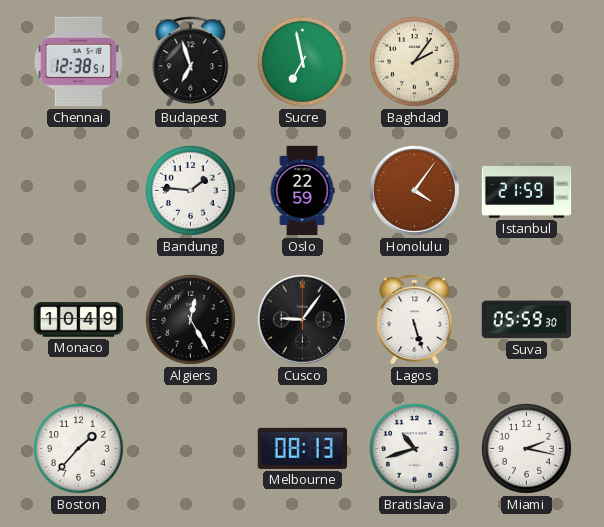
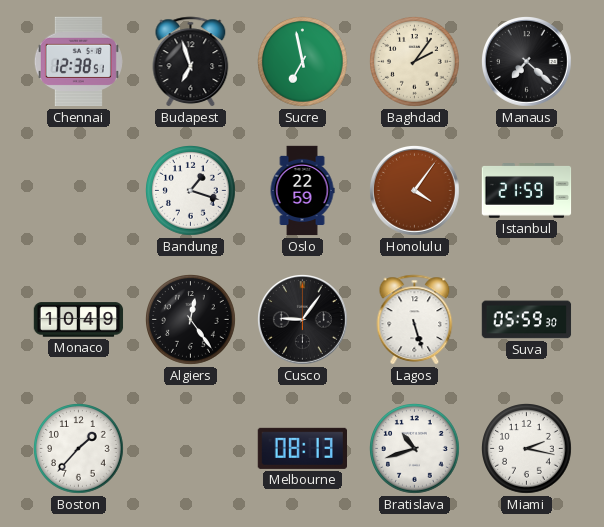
Manaus: none -> 7:22 (527, 62)
Bandung: 1:46 -> 1:18 (191, 191)
Algiers: 12:25 -> 12:24 (191, 320)
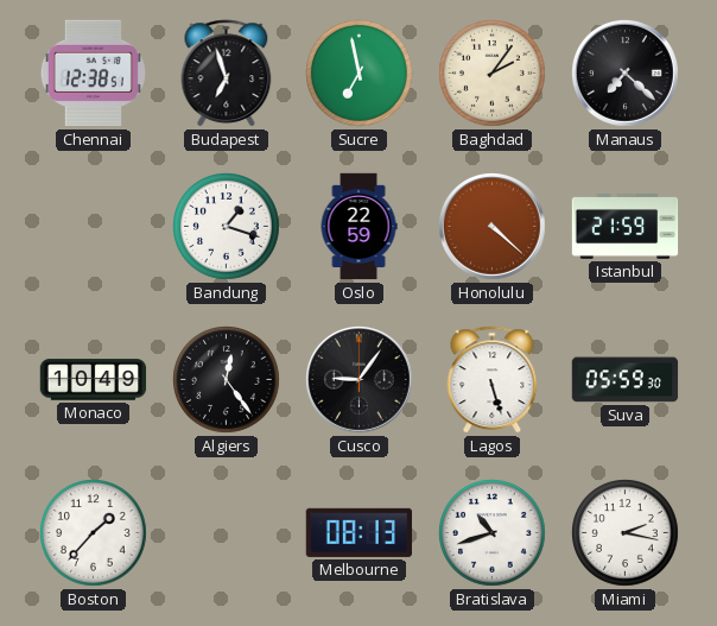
Honolulu: 4:06 -> 4:22 (493, 227)
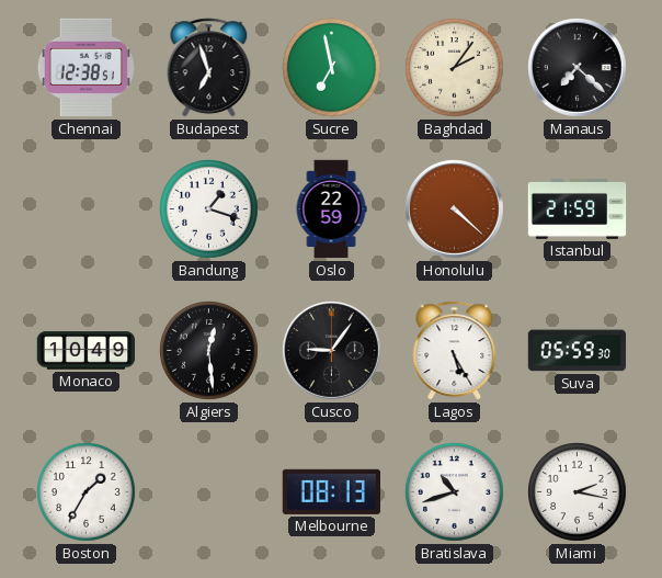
Algiers: 12:24 -> 12:29 (209, 351)
Lagos: 5:27 -> 5:25 (455, 351)
Boston: 1:37 -> 1:35 (87, 492)
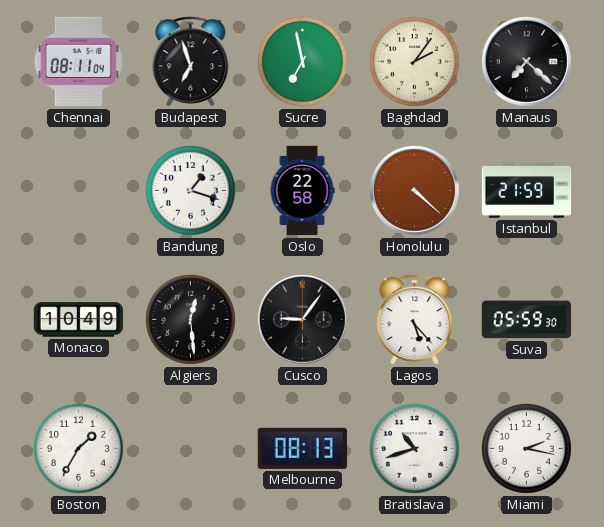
Chennai: 12:38 -> 08:11 (78, 62)
Oslo: 22:59 -> 22:58 (302, 191)
Lagos: 5:25 -> 5:23 (415, 320)
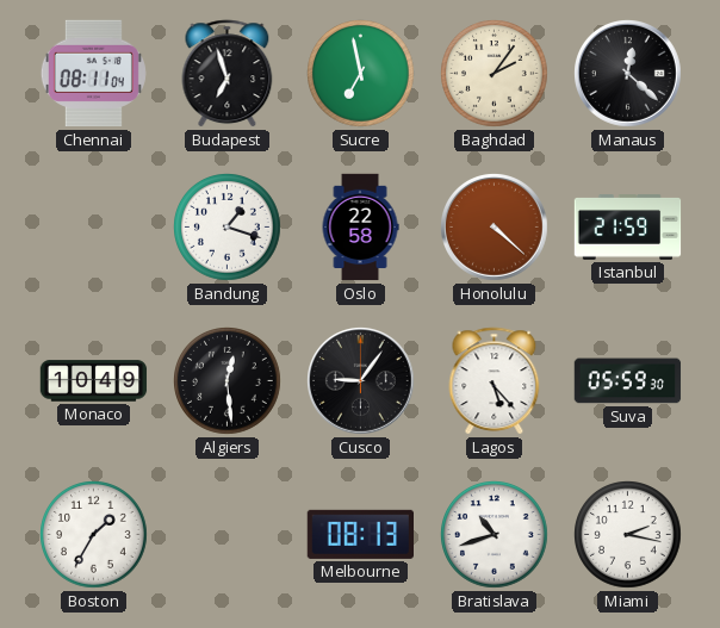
Manaus: 7:22 -> 12:22 (628, 74)
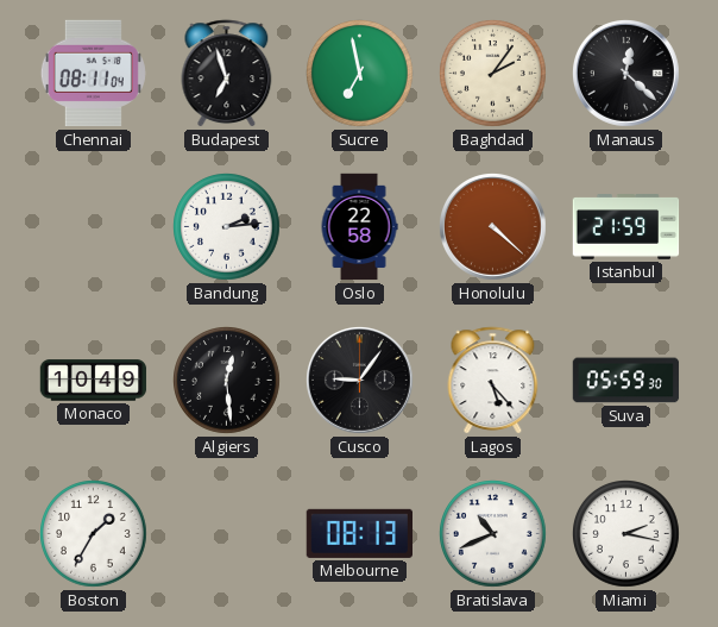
Bandung: 1:18 -> 2:14 (227, 227)
Bratislava: 10:42 -> 10:41 (493, 534)
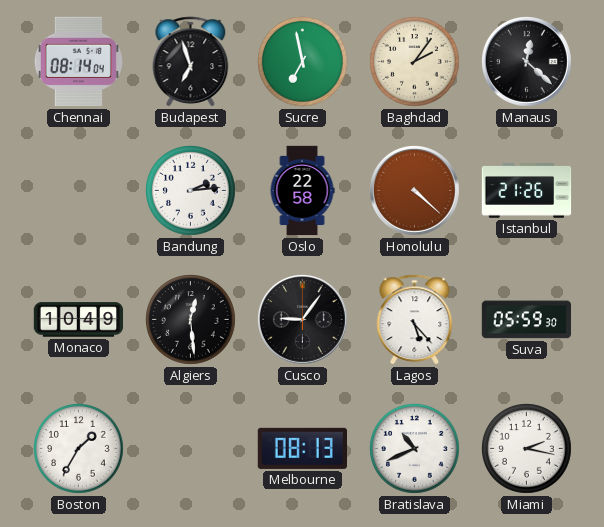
Chennai: 08:11 -> 08:14 (78, 62)
Istanbul: 21:59 -> 21:26 (527, 191)
